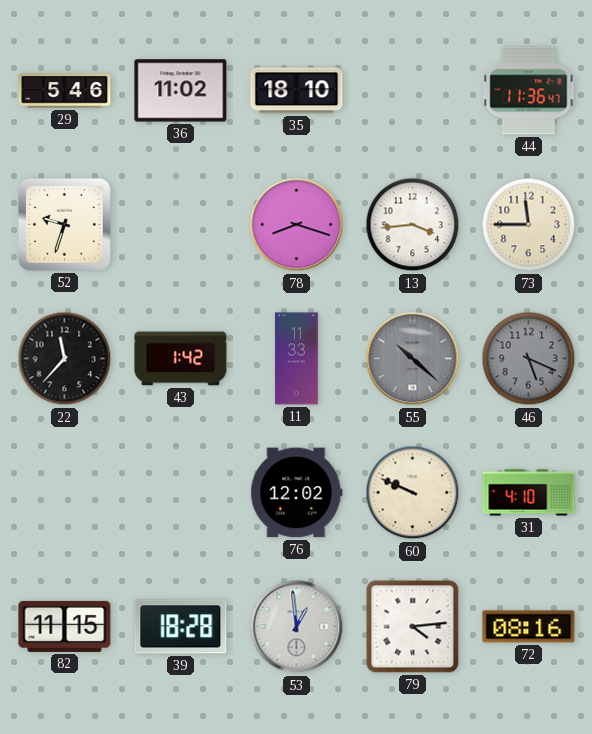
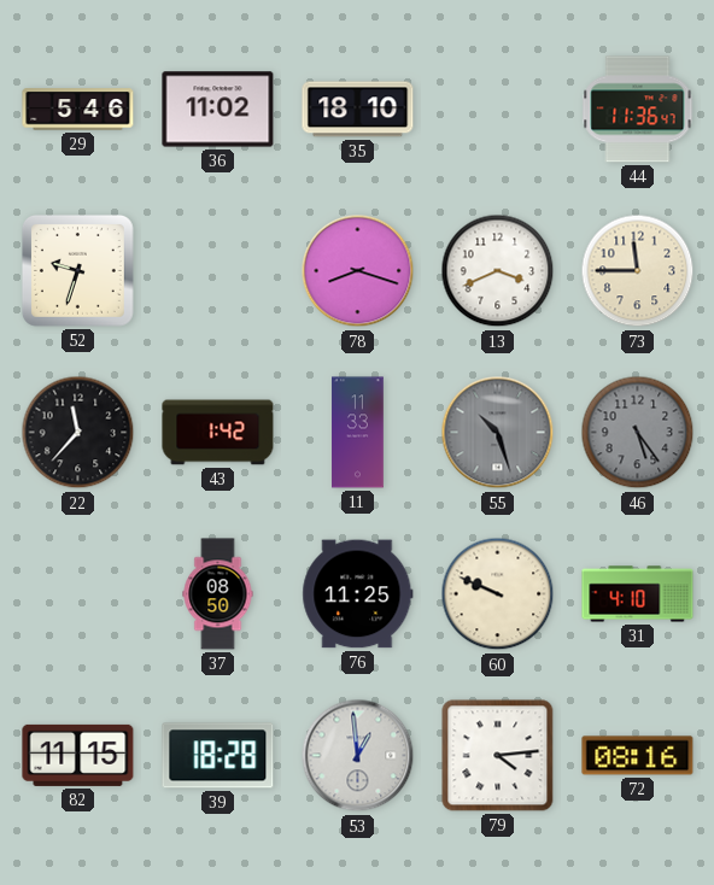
13: 3:44 -> 3:41 (498, 271)
55: 10:22 -> 10:27 (498, 433)
46: 5:19 -> 5:24 (638, 433)
37: none -> 08:50 (218, 594)
76: 12:02 -> 11:25 (358, 594)
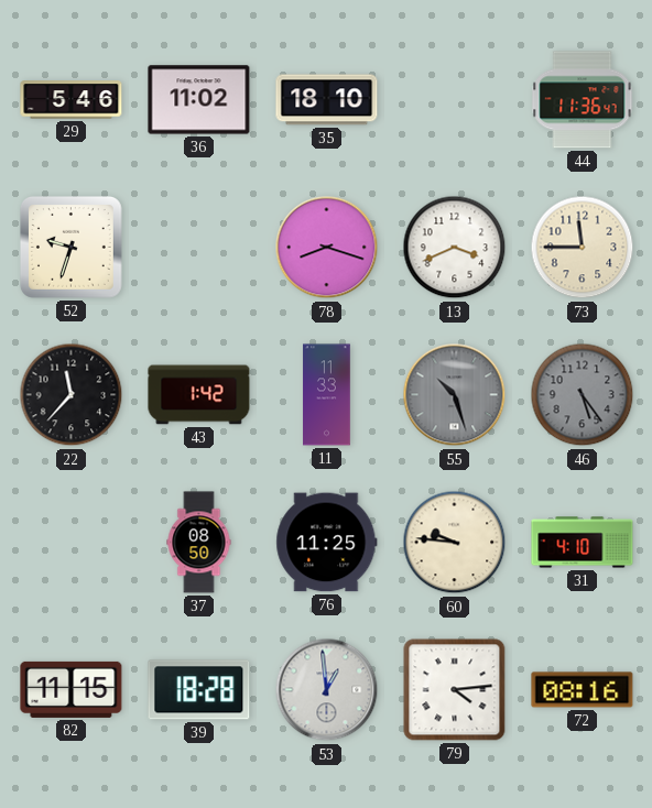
60: 9:49 -> 9:46 (455, 543)
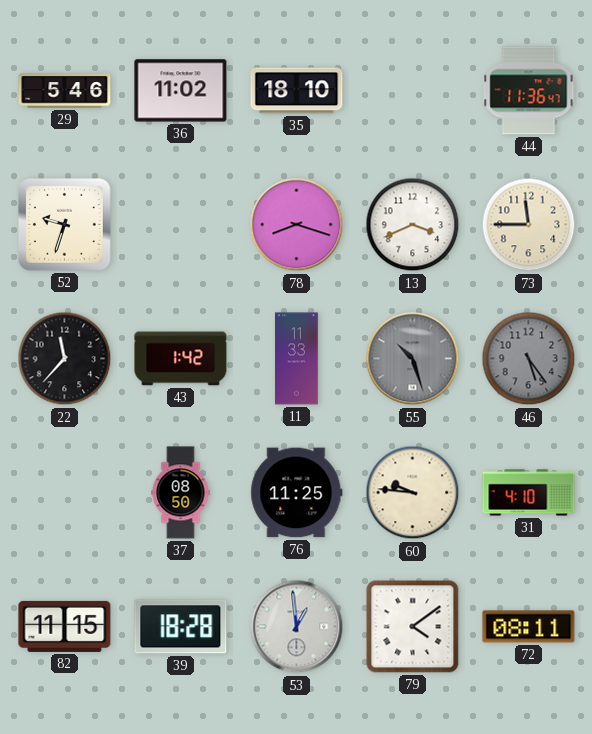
79: 4:14 -> 4:09 (413, 627)
72: 08:16 -> 08:11 (529, 627)
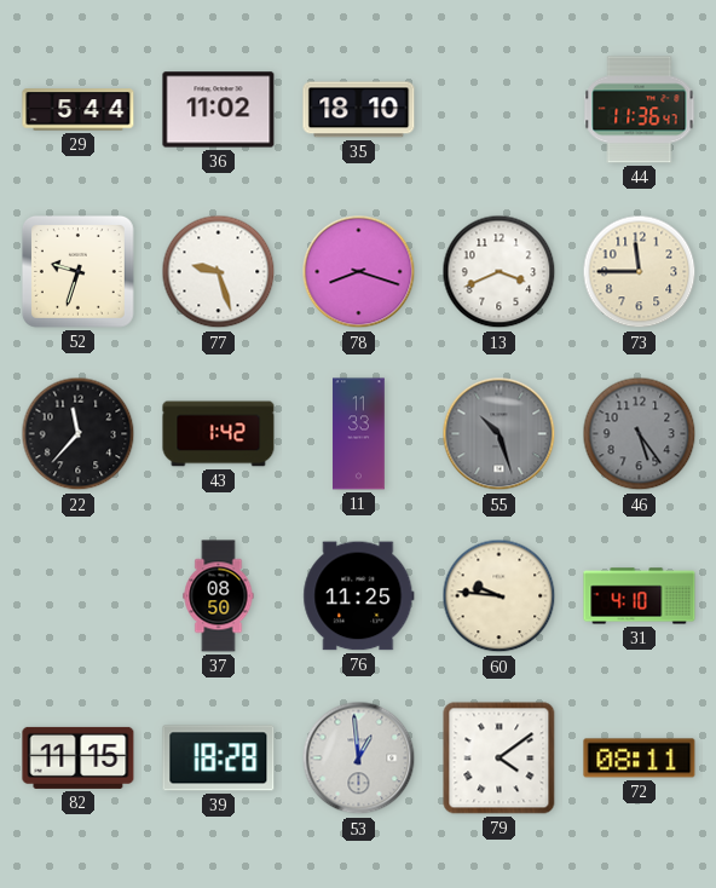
29: 5:46 -> 5:44 (79, 110)
77: none -> 9:27 (219, 272)
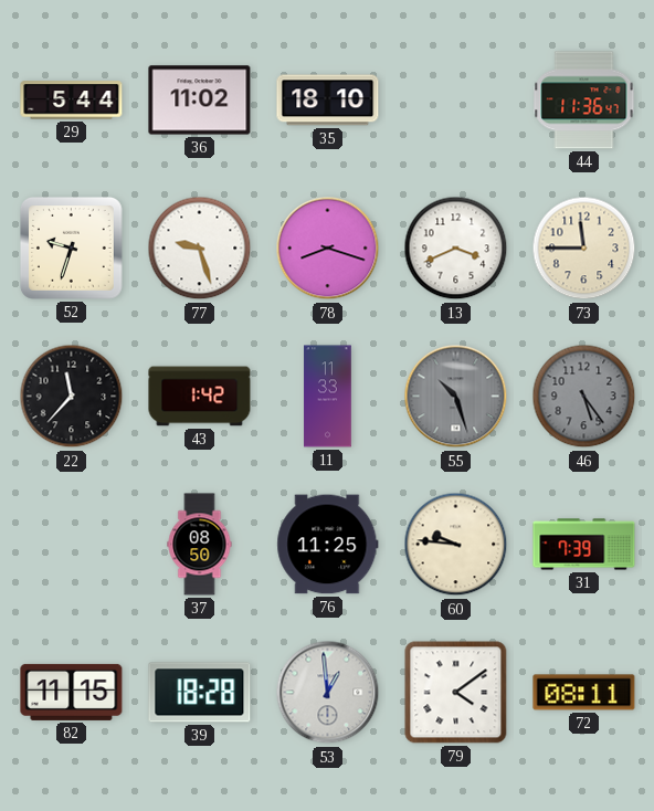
31: 4:10 -> 7:39 (584, 545)
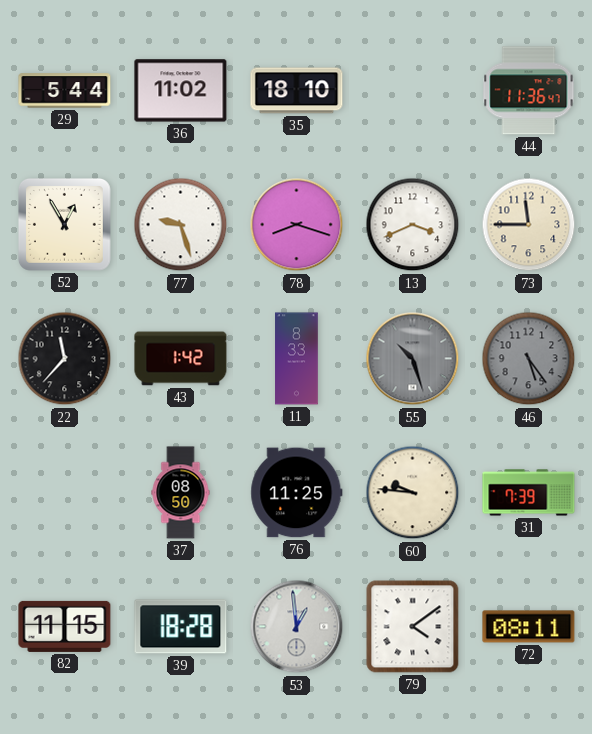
52: 9:33 -> 12:55 (65, 225)
11: 11:33 -> 8:33 (297, 359)
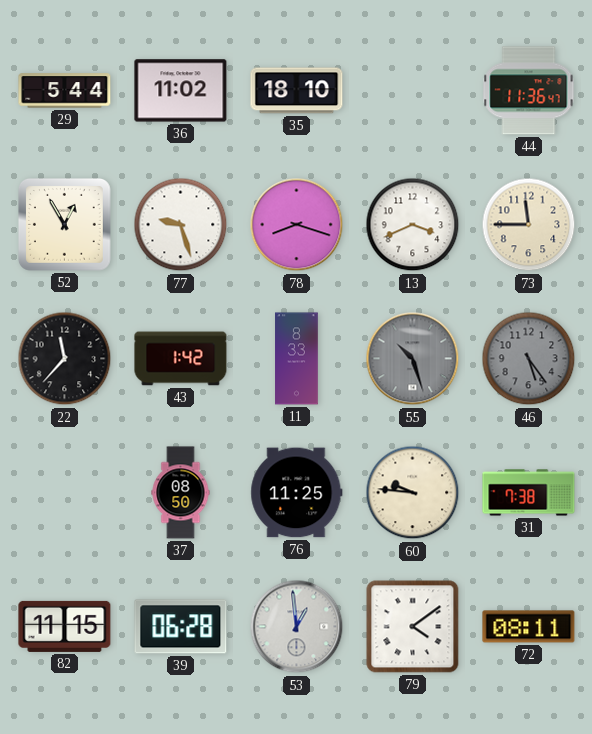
31: 7:39 -> 7:38 (529, 493)
39: 18:28 -> 06:28 (181, 627)
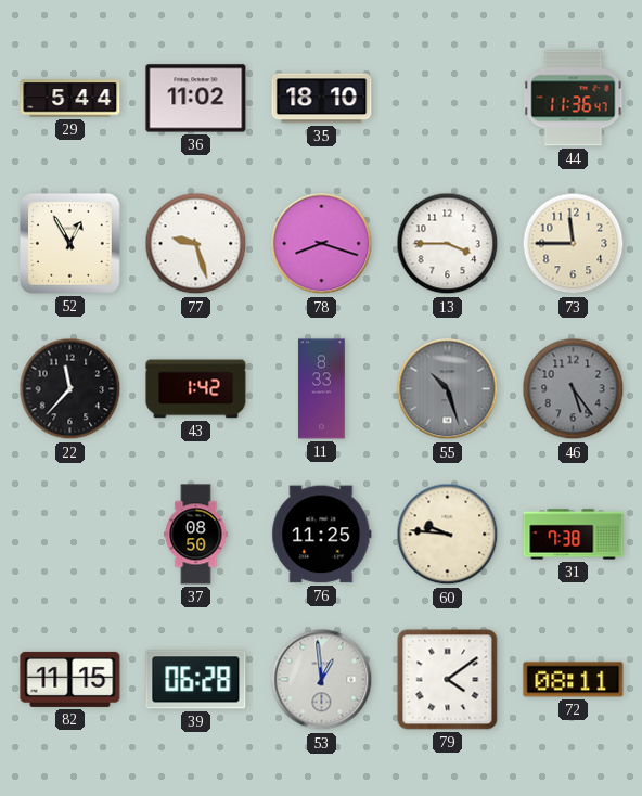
13: 3:41 -> 3:45 (448, 244)
